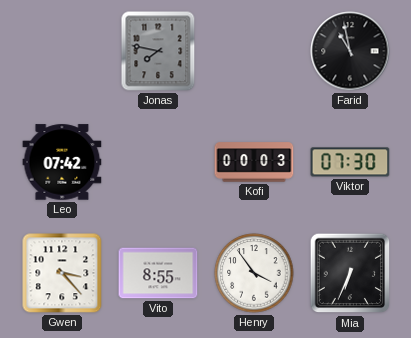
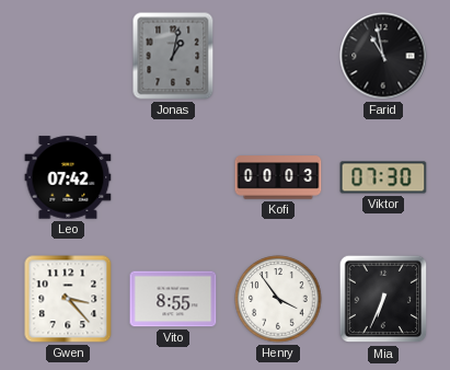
Jonas: 7:47 -> 1:02 (173, 56)
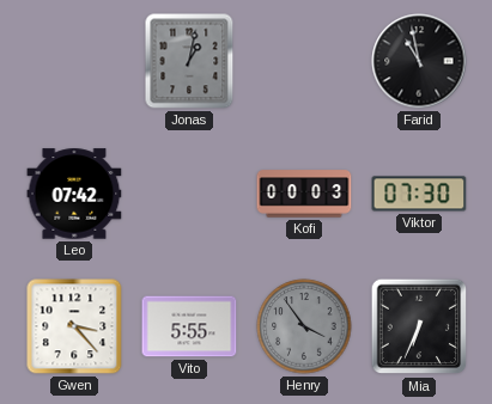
Vito: 8:55 -> 5:55 (189, 326)
Henry dial: white -> grey (304, 326)
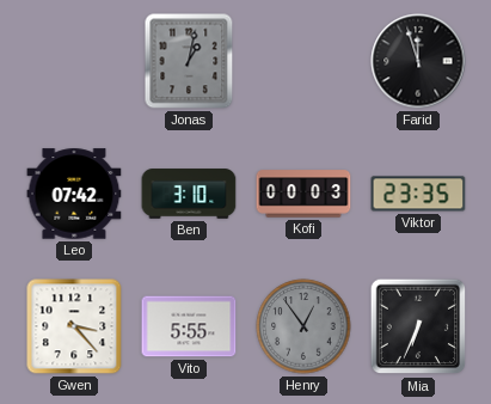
Farid: 10:58 -> 11:57 (418, 61)
Ben: none -> 3:10 (189, 194)
Viktor: 07:30 -> 23:35 (418, 194)
Henry: 3:54 -> 12:54 (303, 326)
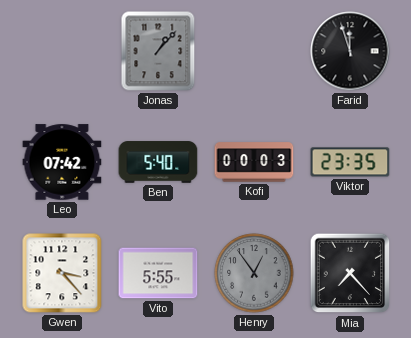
Jonas: 1:02 -> 1:07 (158, 51)
Ben: 3:10 -> 5:40 (158, 162)
Mia: 6:34 -> 7:23 (350, 273)
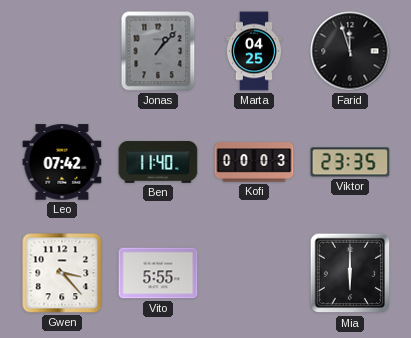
Marta: none -> 04:25 (254, 51)
Ben: 5:40 -> 11:40 (158, 162)
Henry: 12:54 -> none (254, 273)
Mia: 7:23 -> 6:00 (350, 273)
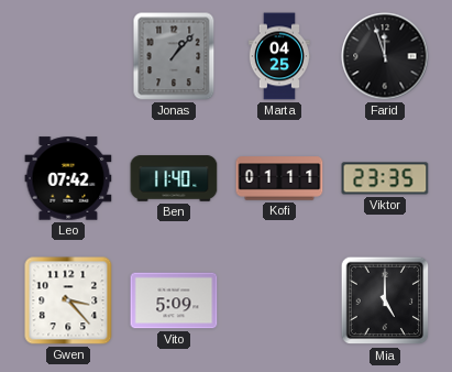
Kofi: 00:03 -> 01:11 (279, 178)
Vito: 5:55 -> 5:09 (174, 300)
Mia: 6:00 -> 5:00 (385, 300)
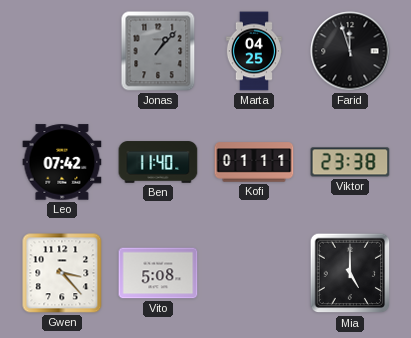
Viktor: 23:35 -> 23:38 (350, 162)
Vito: 5:09 -> 5:08 (158, 273)
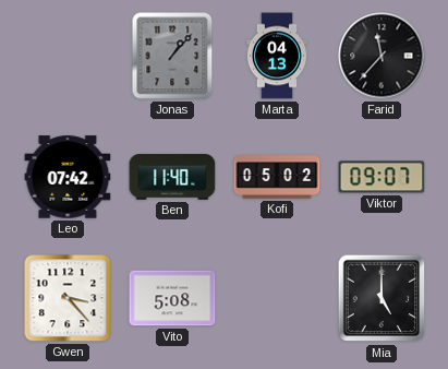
Marta: 04:25 -> 04:13 (277, 56)
Farid: 11:57 -> 11:37 (382, 56)
Kofi: 01:11 -> 05:02 (277, 177)
Viktor: 23:38 -> 09:07 (382, 177)
